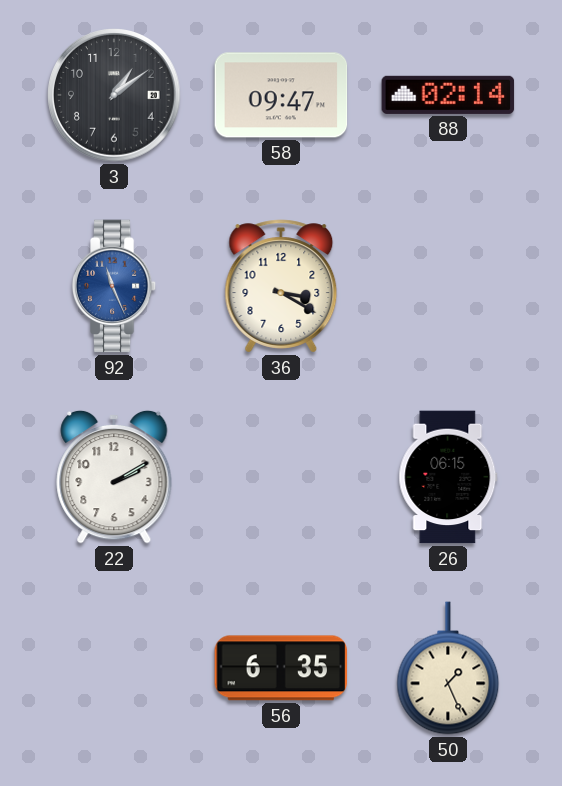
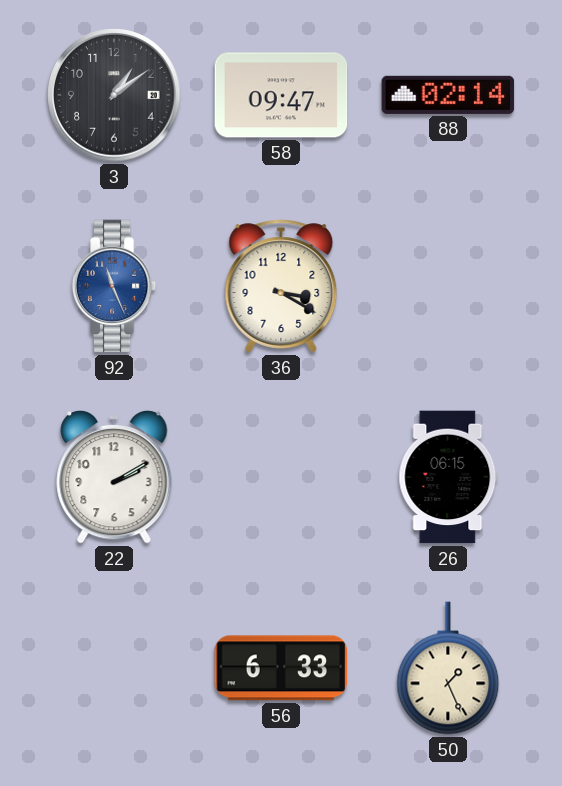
56: 6:35 -> 6:33 (281, 668)
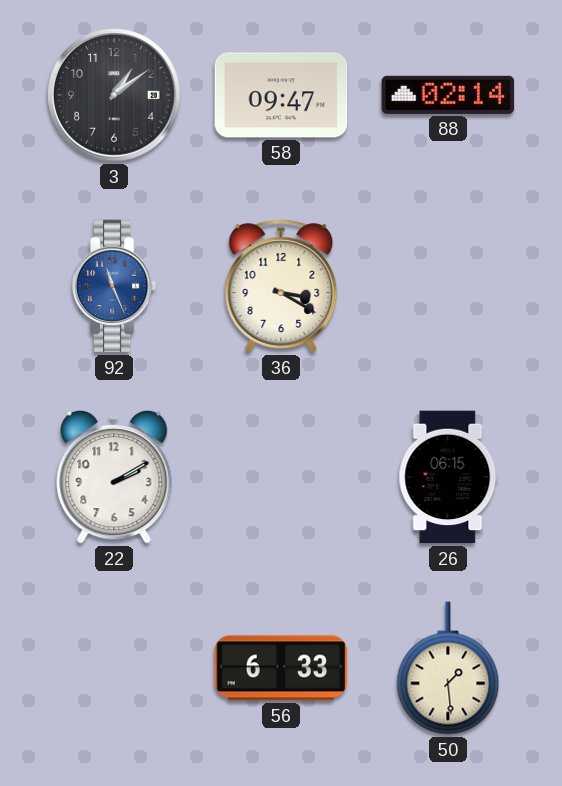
50: 1:26 -> 1:29 (448, 668)
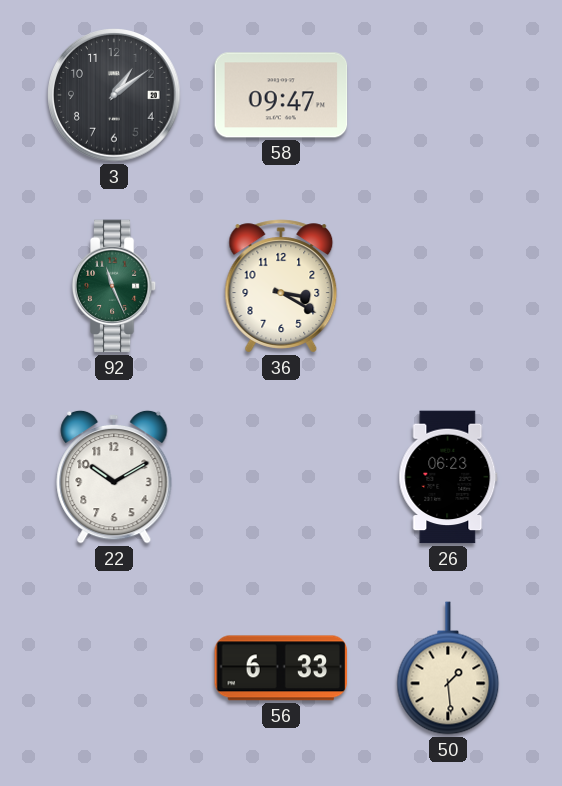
88: 02:14 -> none (448, 95)
92 dial: blue -> green (114, 286)
22: 2:10 -> 10:10 (114, 477)
26: 06:15 -> 06:23 (448, 477)
